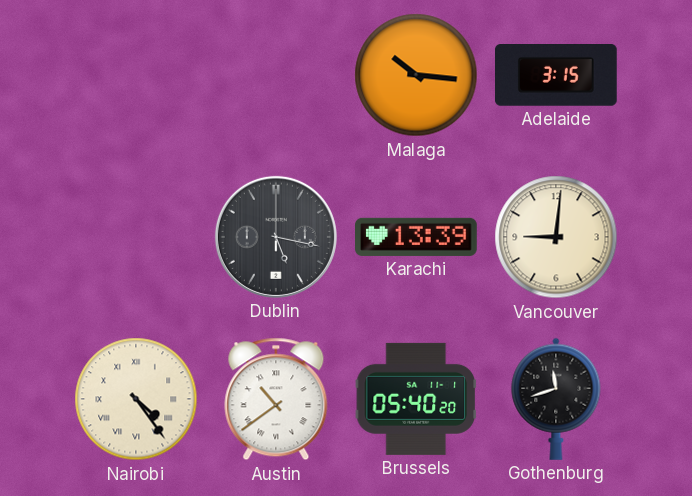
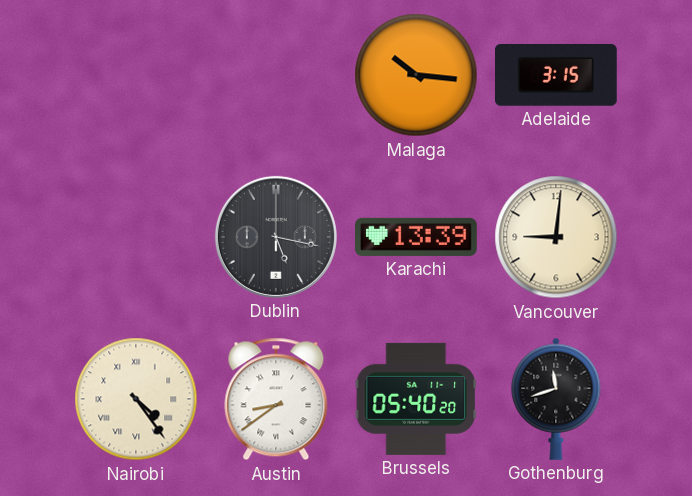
Austin: 10:39 -> 8:39 (276, 399)
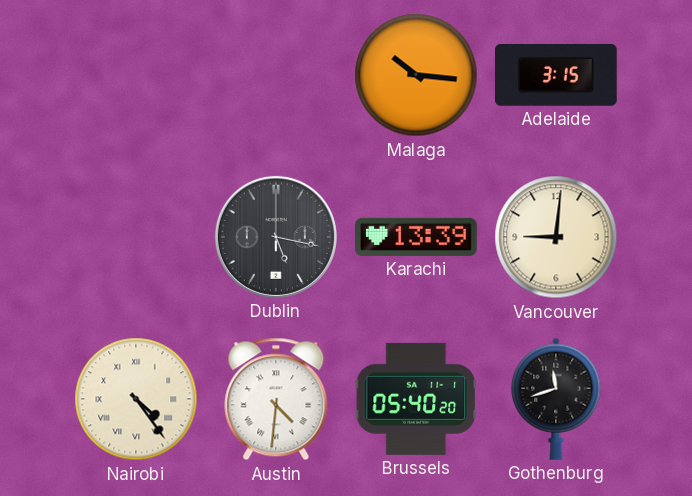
Austin: 8:39 -> 4:31 (276, 399)
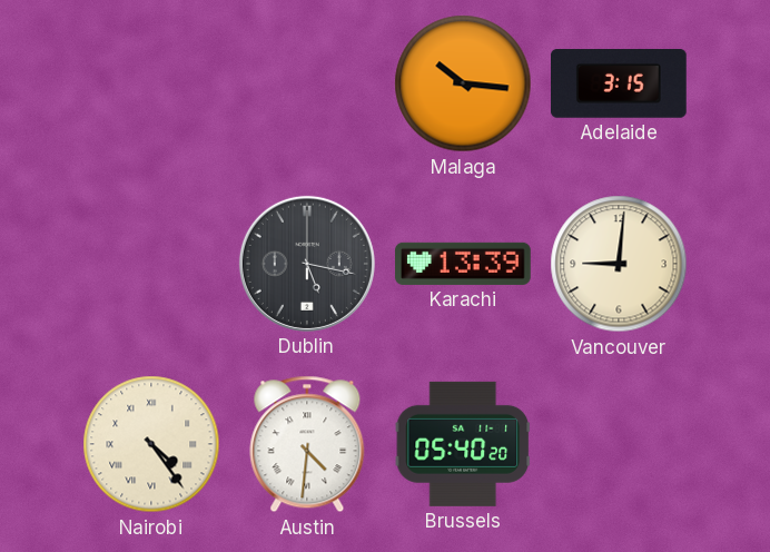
Gothenburg: 11:42 -> none (556, 399)
